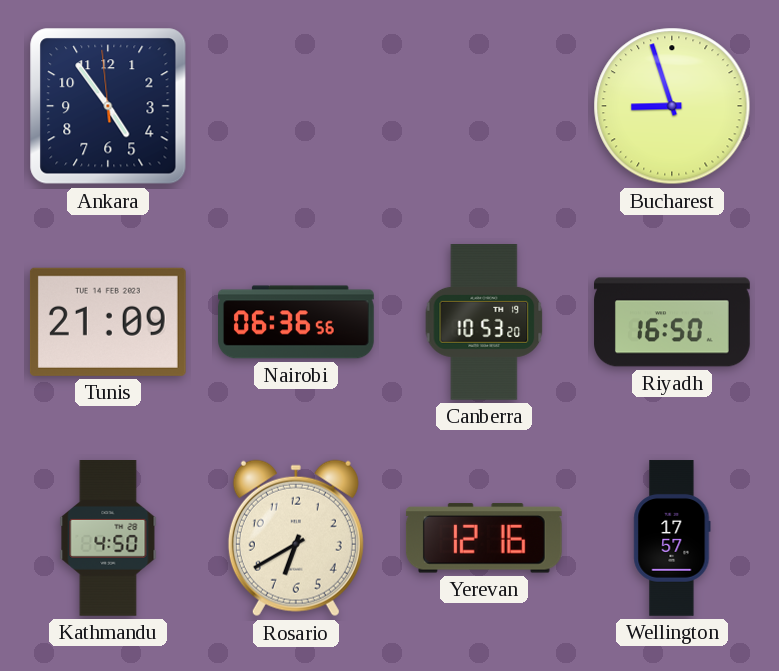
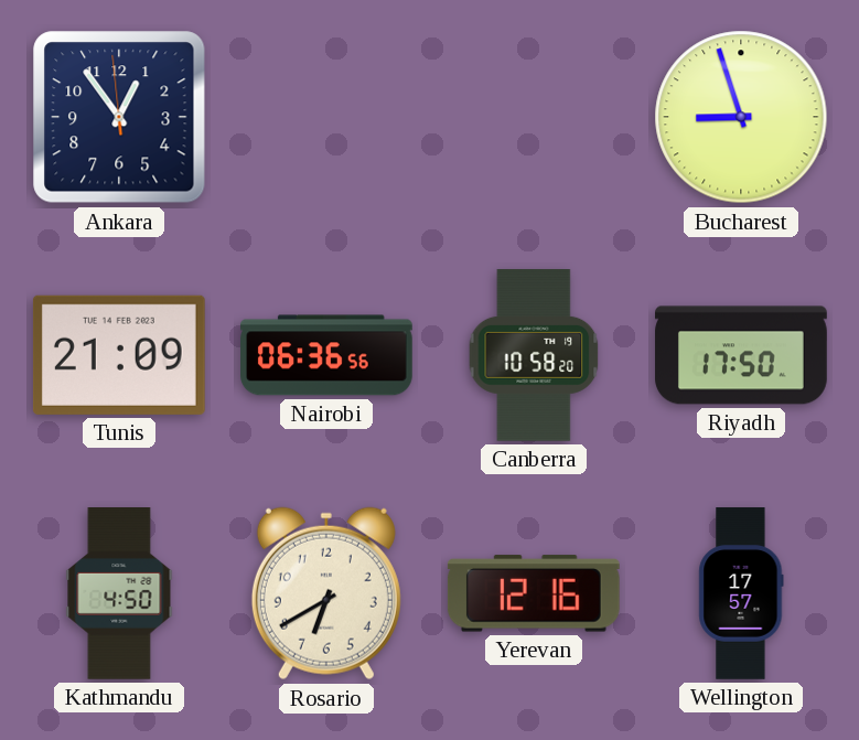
Ankara: 4:53 -> 12:53 (119, 117)
Canberra: 10:53 -> 10:58 (534, 356)
Riyadh: 16:50 -> 17:50 (741, 355)
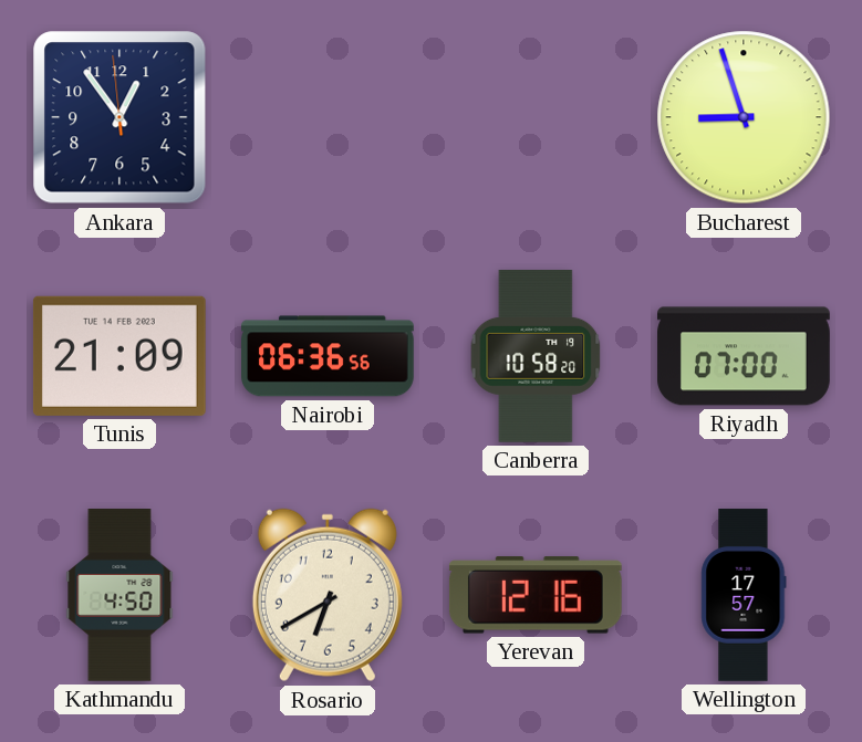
Riyadh: 17:50 -> 07:00 (744, 356)
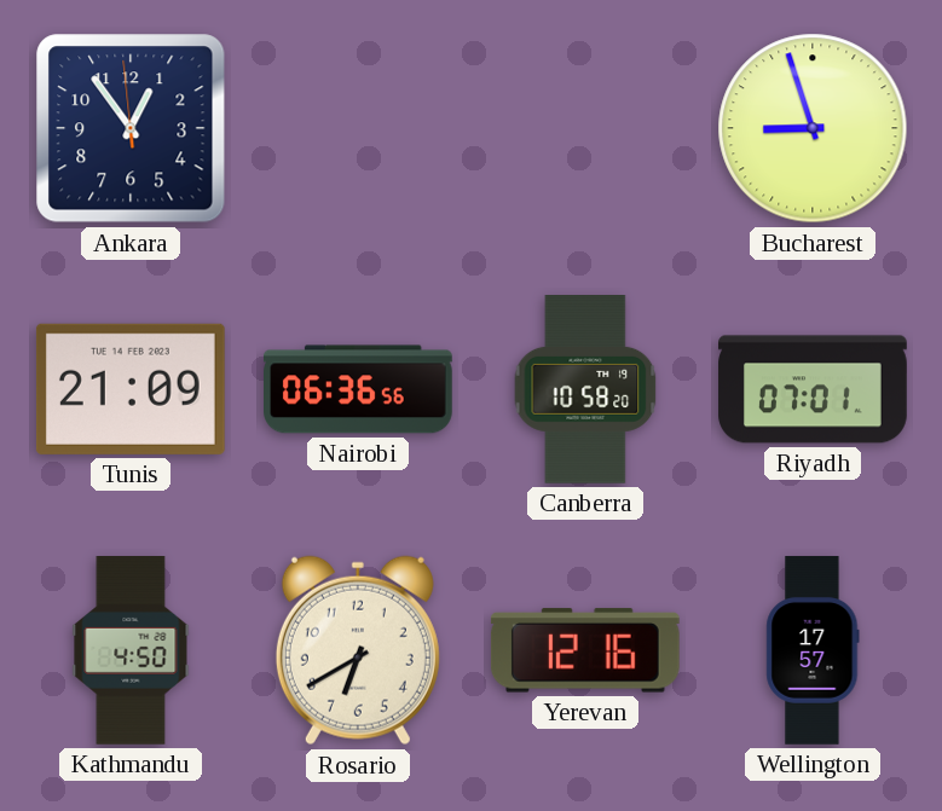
Riyadh: 07:00 -> 07:01 (813, 389)
